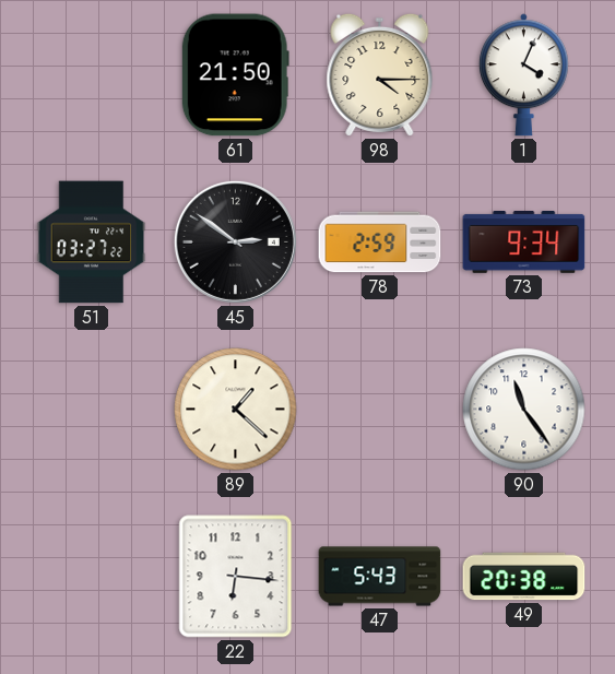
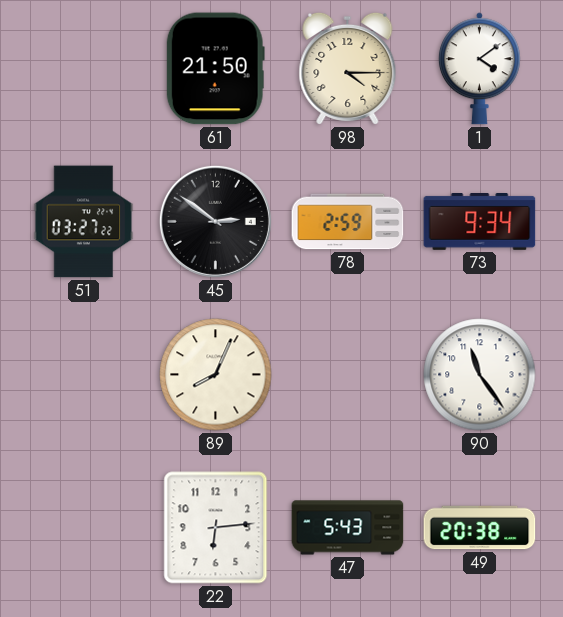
1: 4:04 -> 4:09 (479, 69)
89: 1:22 -> 8:04 (216, 375)
22: 6:16 -> 6:14 (216, 528)
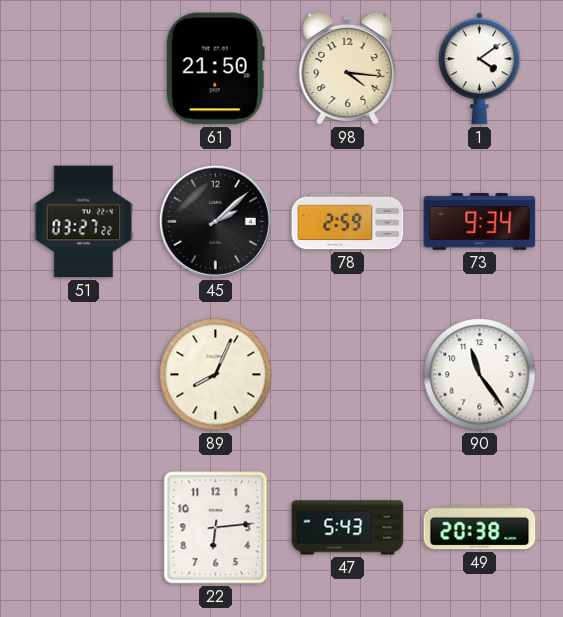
98: 4:15 -> 4:16 (348, 68)
45: 2:51 -> 2:08 (215, 221)
